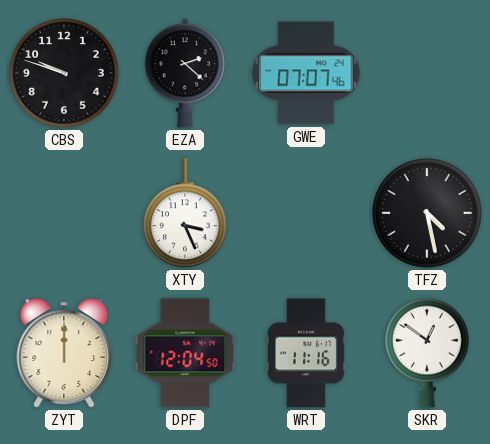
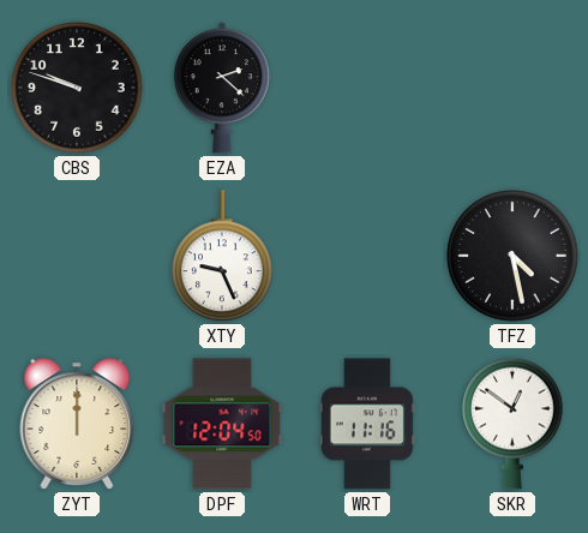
GWE: 07:07 -> none (306, 73)
XTY: 3:26 -> 9:26 (222, 257)
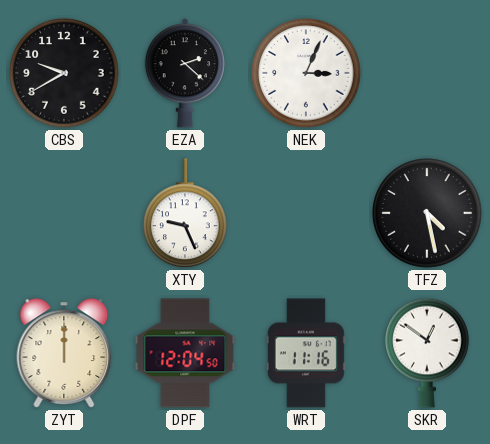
CBS: 9:48 -> 9:40 (64, 73)
NEK: none -> 3:04 (306, 73)
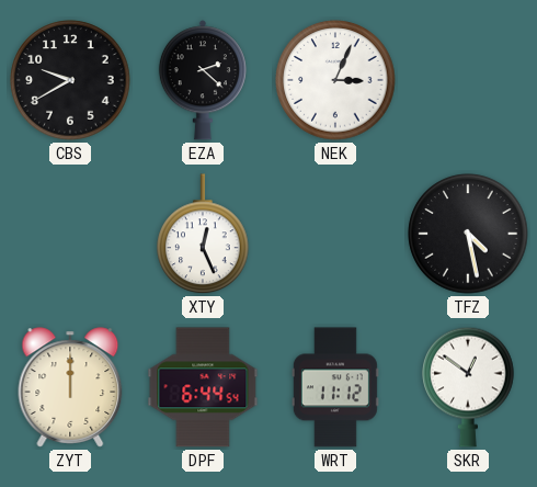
XTY: 9:26 -> 12:26 (203, 235)
DPF: 12:04 -> 6:44 (203, 387)
WRT: 11:16 -> 11:12 (335, 387)
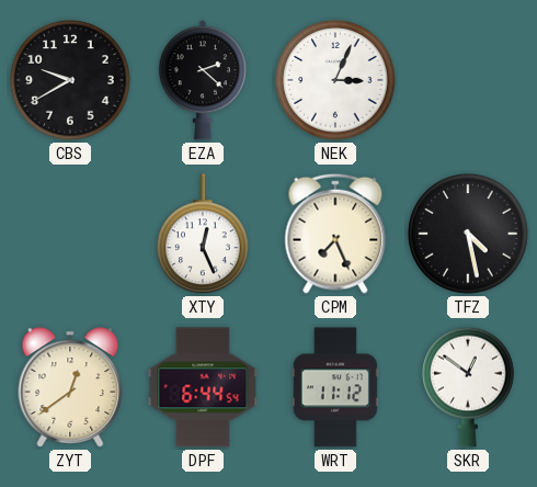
CPM: none -> 7:26 (335, 234)
ZYT: 12:00 -> 12:39 (70, 387)
